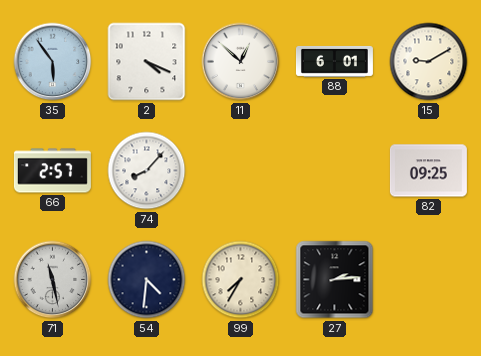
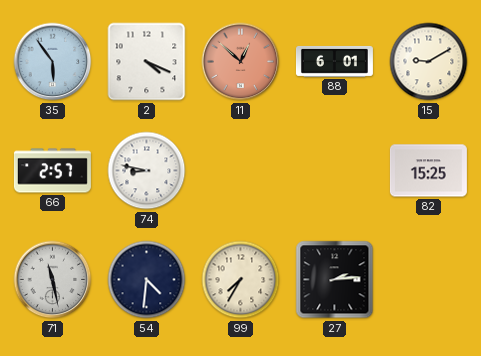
11 dial: white -> salmon (241, 62)
74: 8:07 -> 8:47 (147, 171)
82: 09:25 -> 15:25 (428, 171)
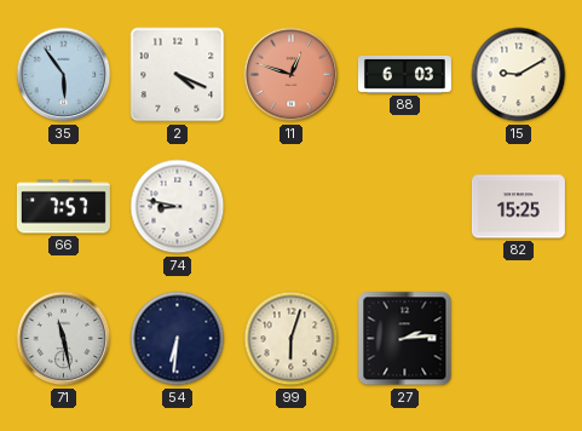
11: 12:52 -> 12:48 (292, 75)
88: 6:01 -> 6:03 (404, 74)
66: 2:57 -> 7:57 (63, 207)
54: 4:31 -> 6:31 (178, 339)
99: 7:35 -> 6:03 (292, 339)
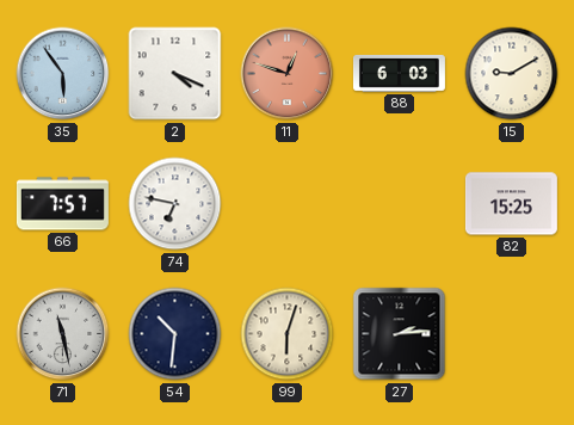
74: 8:47 -> 6:47 (175, 204)
54: 6:31 -> 10:31 (175, 334)
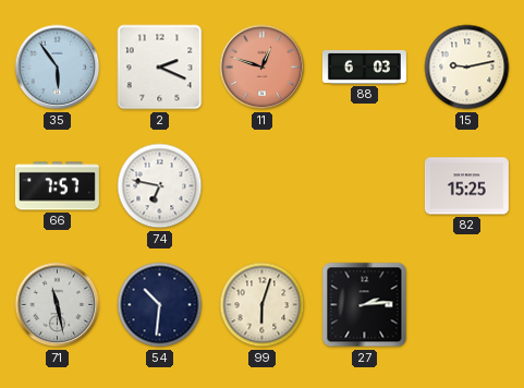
2: 4:19 -> 2:19 (160, 68)
15: 9:10 -> 9:13 (467, 68)
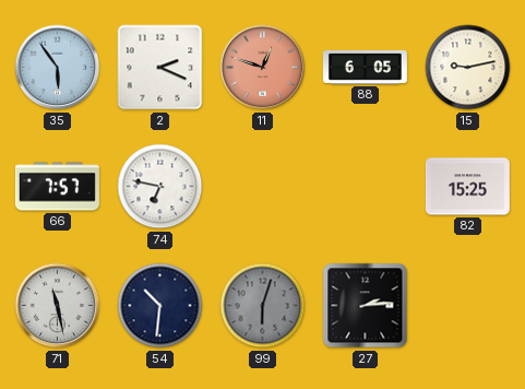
88: 6:03 -> 6:05 (365, 67)
99 dial: cream -> grey (263, 306)
